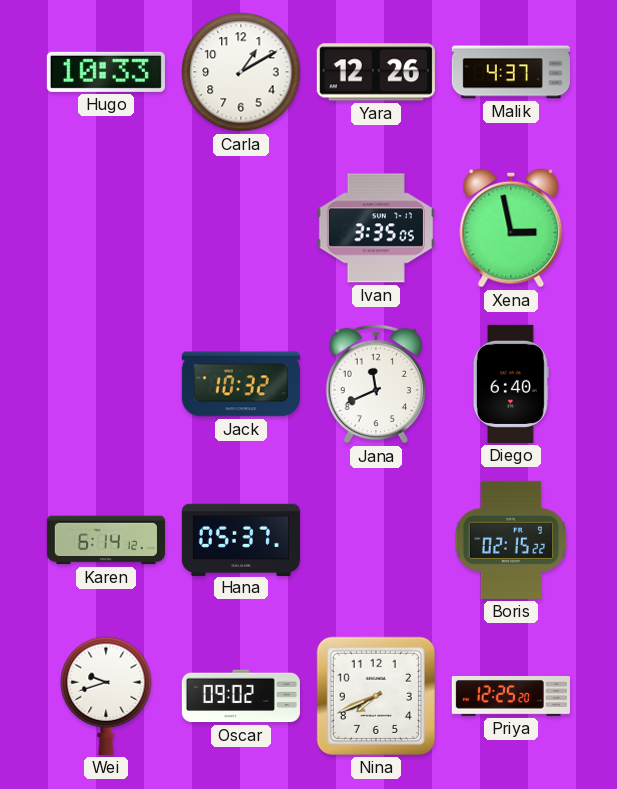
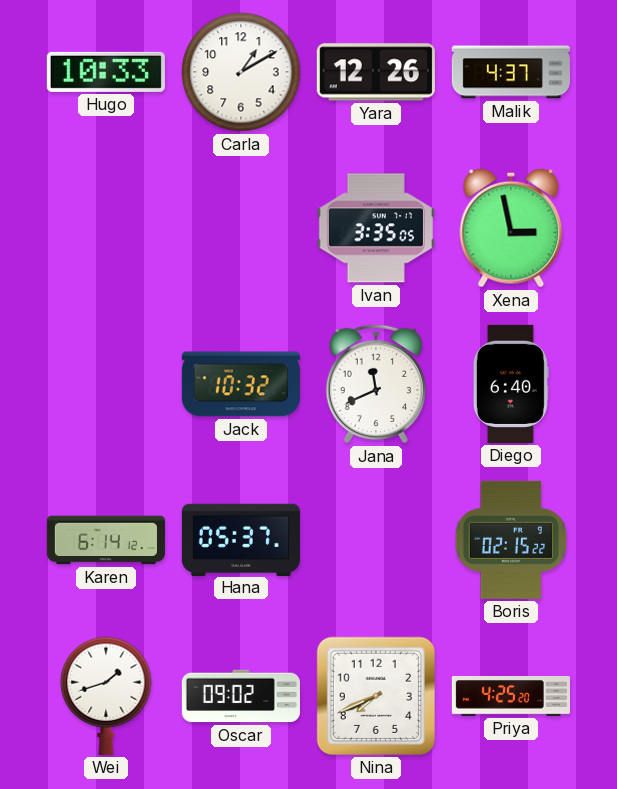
Wei: 9:42 -> 1:42 (106, 696)
Priya: 12:25 -> 4:25 (511, 697)
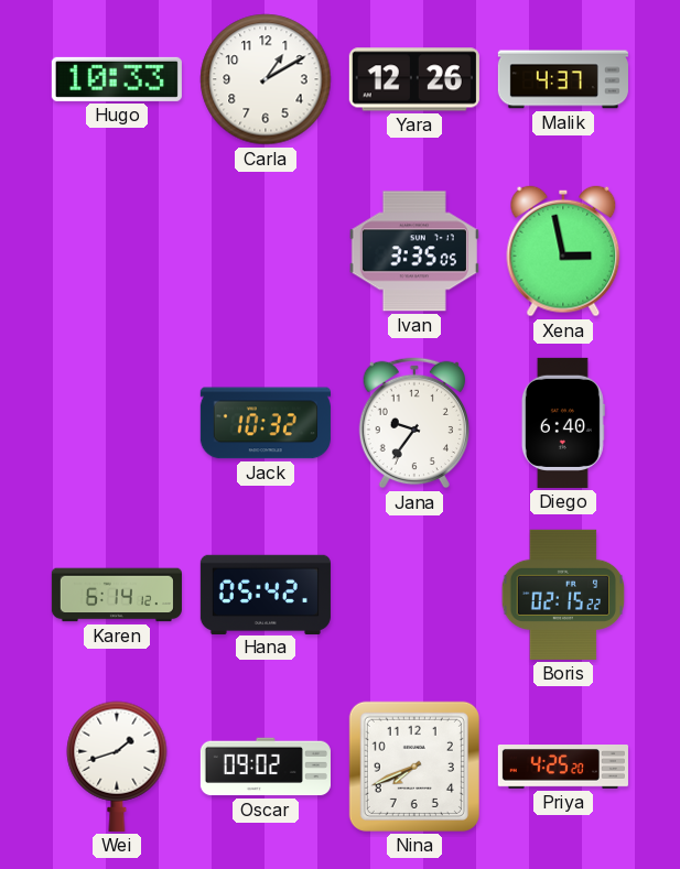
Jana: 11:41 -> 9:36 (413, 423)
Hana: 05:37 -> 05:42 (266, 594)
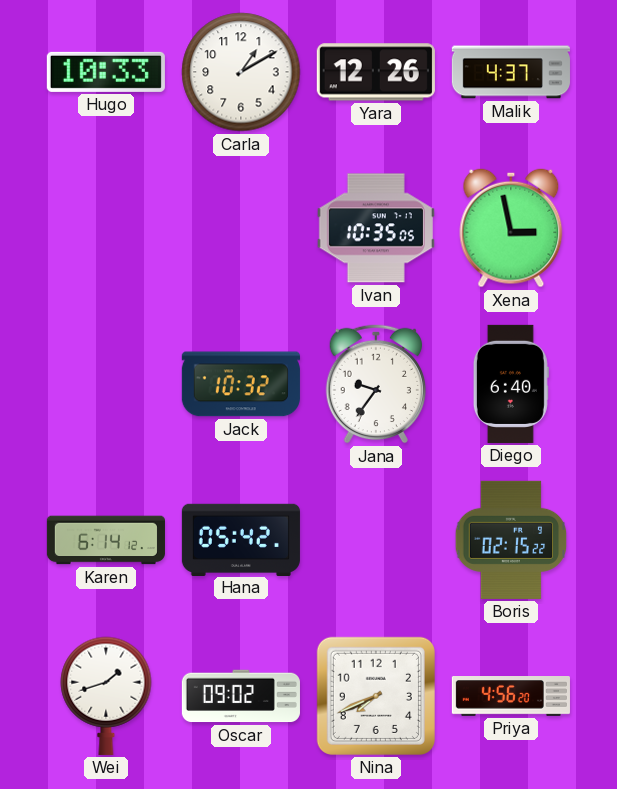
Ivan: 3:35 -> 10:35 (376, 228)
Priya: 4:25 -> 4:56 (511, 697)
